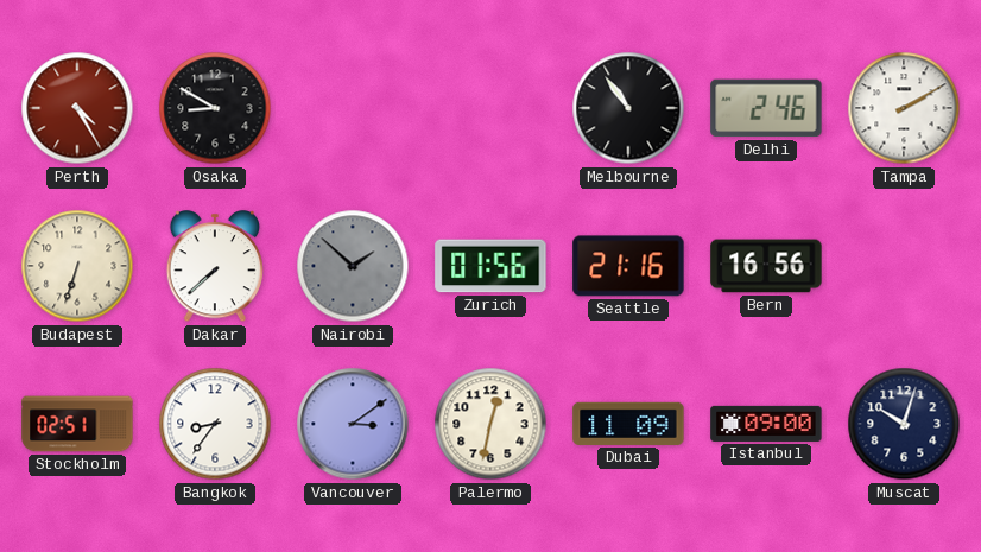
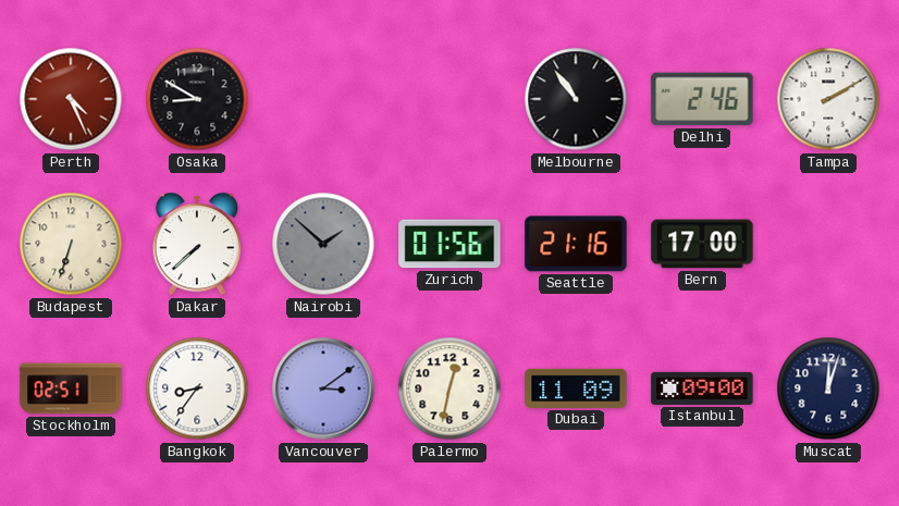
Perth: 4:25 -> 4:26 (71, 99)
Bern: 16:56 -> 17:00 (702, 244)
Muscat: 10:03 -> 12:03 (828, 388)
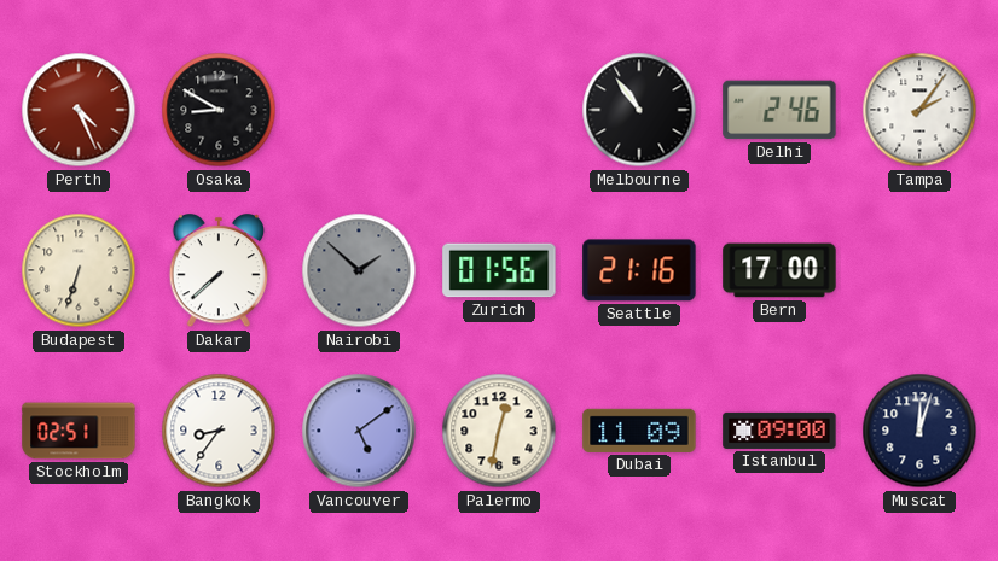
Tampa: 2:10 -> 2:06 (919, 110)
Vancouver: 3:09 -> 5:09 (359, 431)
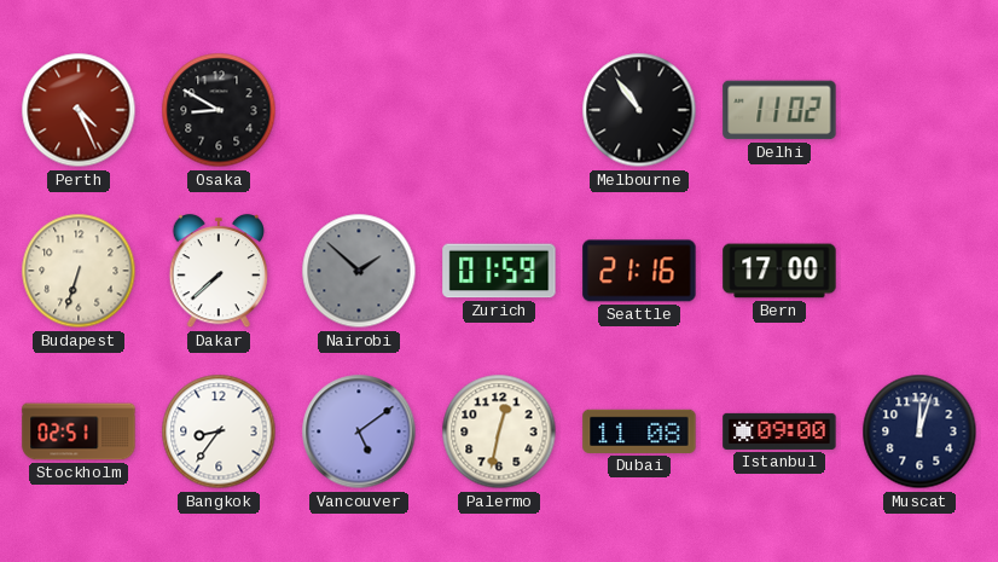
Delhi: 2:46 -> 11:02 (779, 110)
Tampa: 2:06 -> none (919, 110)
Zurich: 01:56 -> 01:59 (499, 271)
Dubai: 11:09 -> 11:08 (639, 431)
